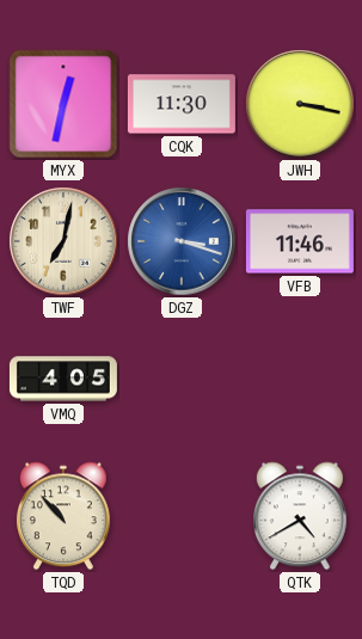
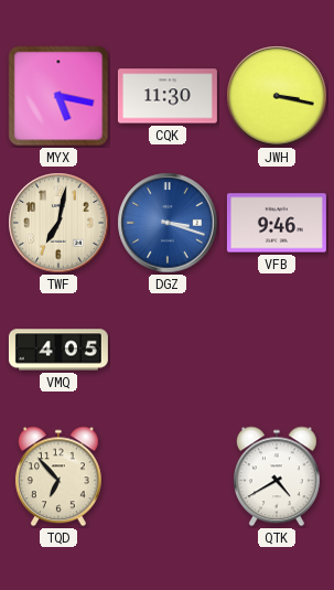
MYX: 12:32 -> 5:17 (58, 96)
VFB: 11:46 -> 9:46 (277, 223)
TQD: 10:53 -> 6:53 (58, 476)
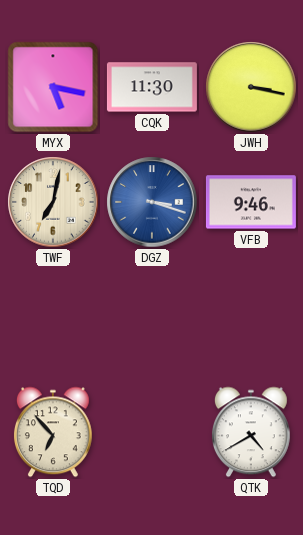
VMQ: 4:05 -> none (58, 350)
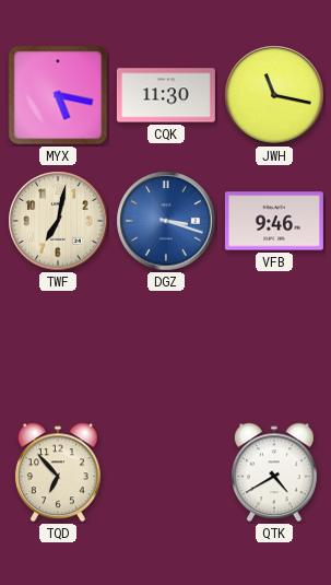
JWH: 3:17 -> 11:17 (274, 95)
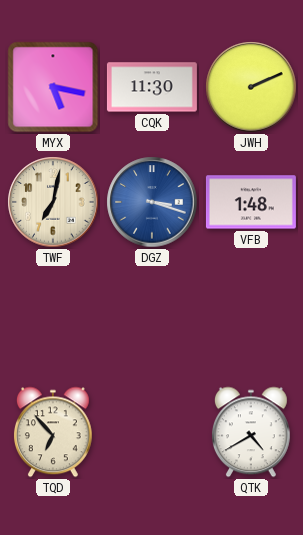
JWH: 11:17 -> 2:11 (251, 87)
VFB: 9:46 -> 1:48 (251, 202)
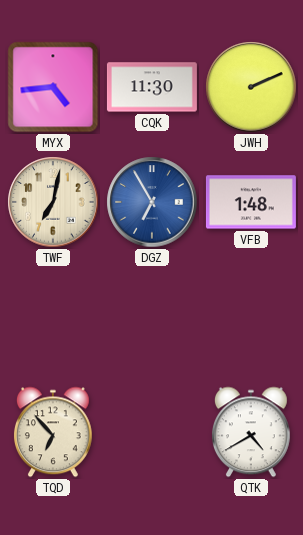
MYX: 5:17 -> 4:44 (53, 87)
DGZ: 3:18 -> 6:55 (152, 202)
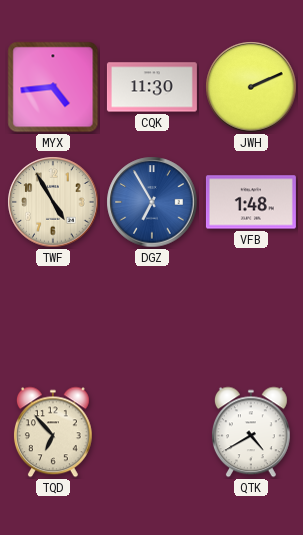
TWF: 7:02 -> 4:55 (53, 202)
